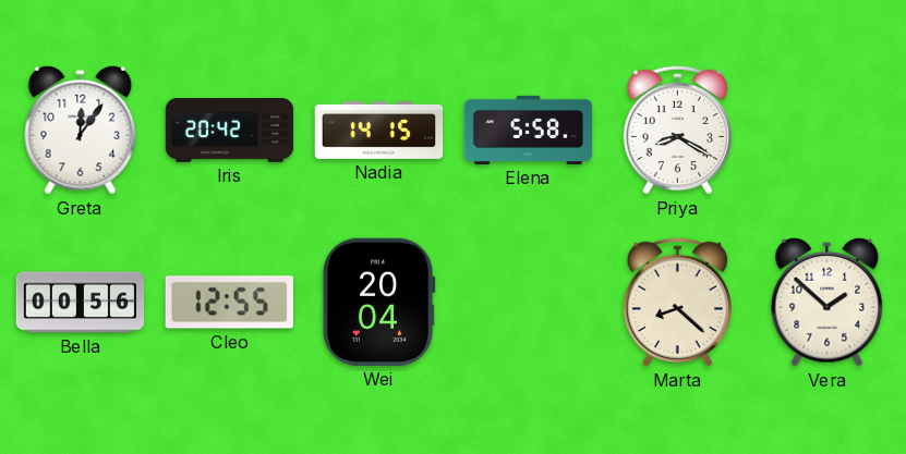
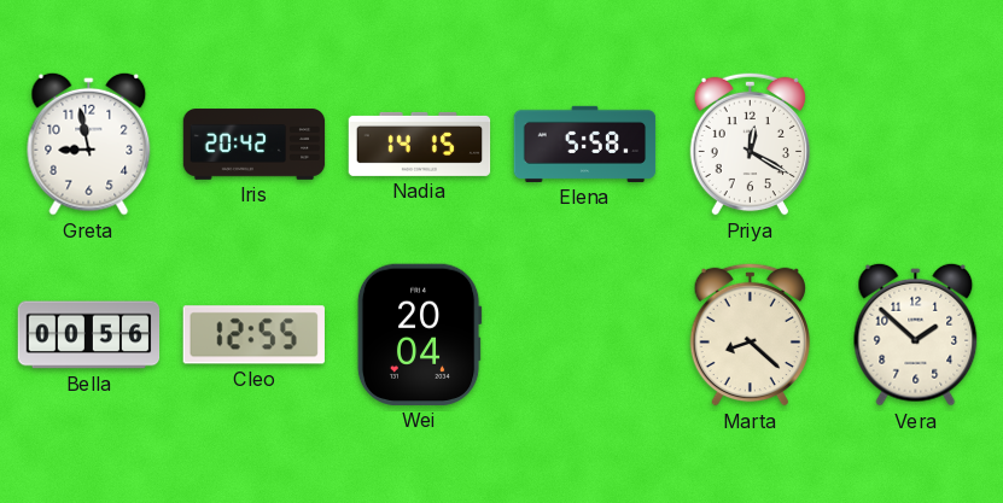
Greta: 12:06 -> 8:58 (89, 144)
Priya: 8:20 -> 12:20 (750, 144)
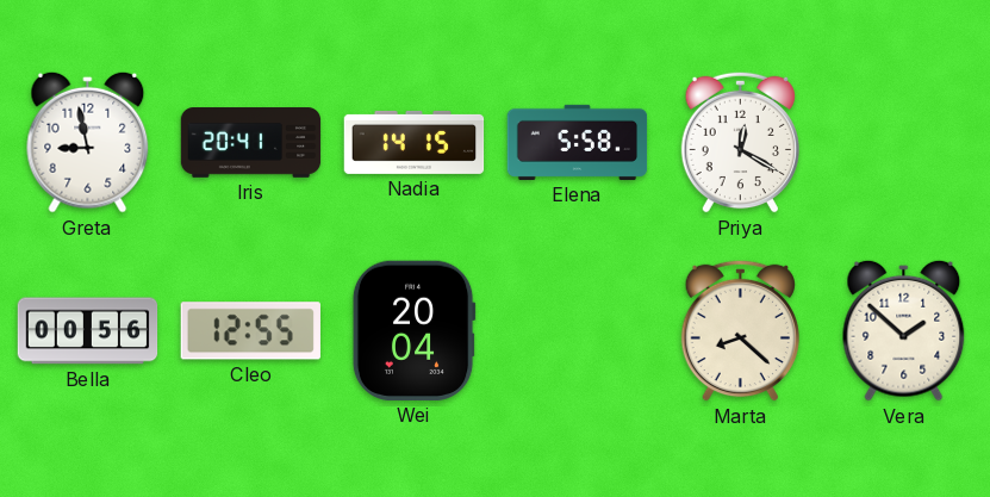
Iris: 20:42 -> 20:41 (251, 143)
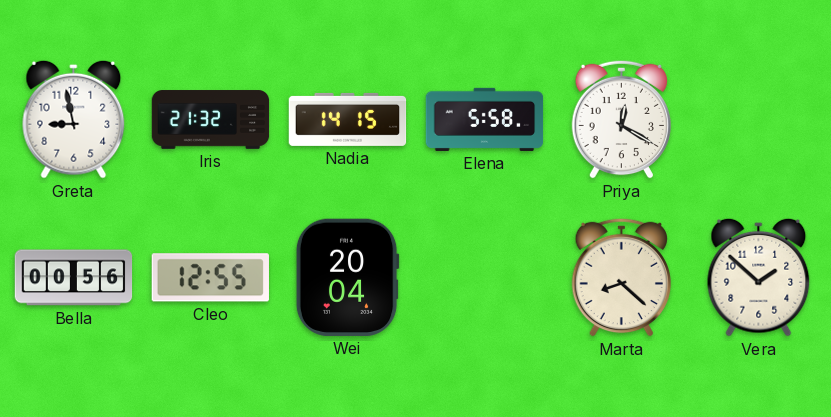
Iris: 20:41 -> 21:32 (211, 120)
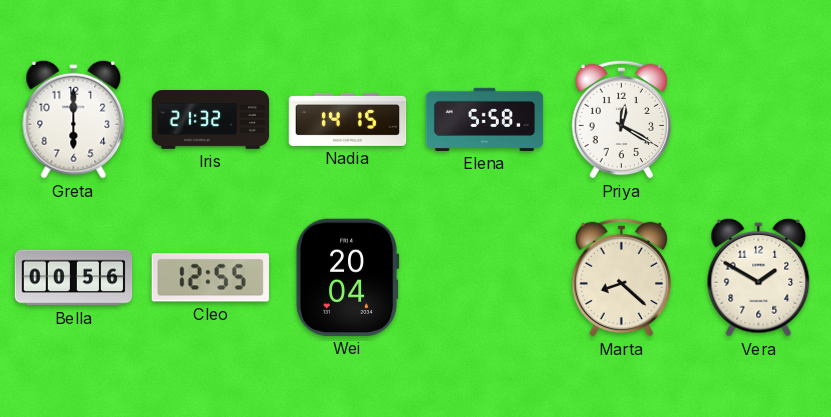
Greta: 8:58 -> 6:00 (74, 119)
Vera: 1:52 -> 1:50 (759, 277)
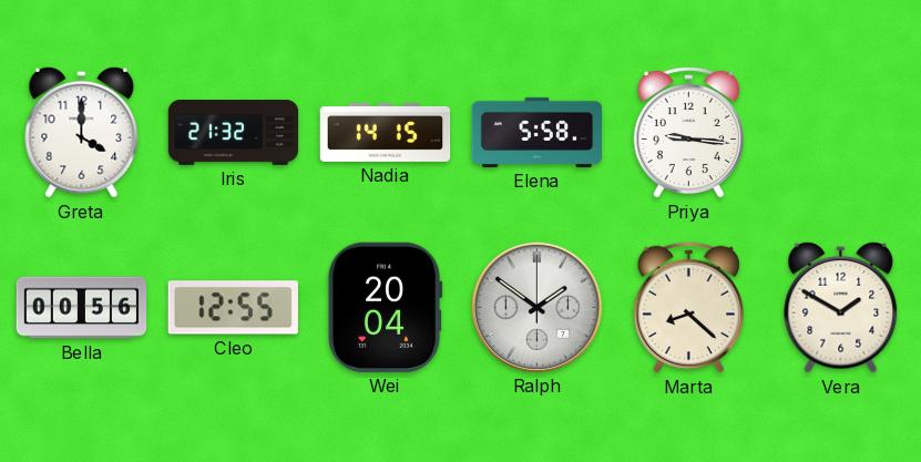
Greta: 6:00 -> 4:00 (82, 132)
Priya: 12:20 -> 9:16 (688, 132)
Ralph: none -> 1:51 (536, 307)
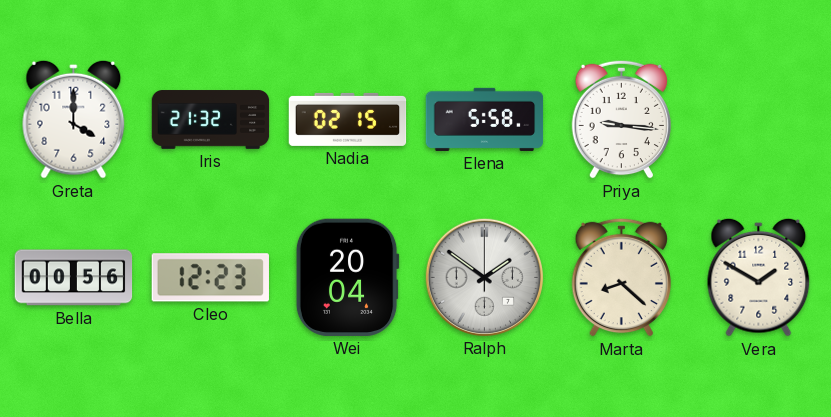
Nadia: 14:15 -> 02:15 (348, 119)
Cleo: 12:55 -> 12:23 (210, 278)
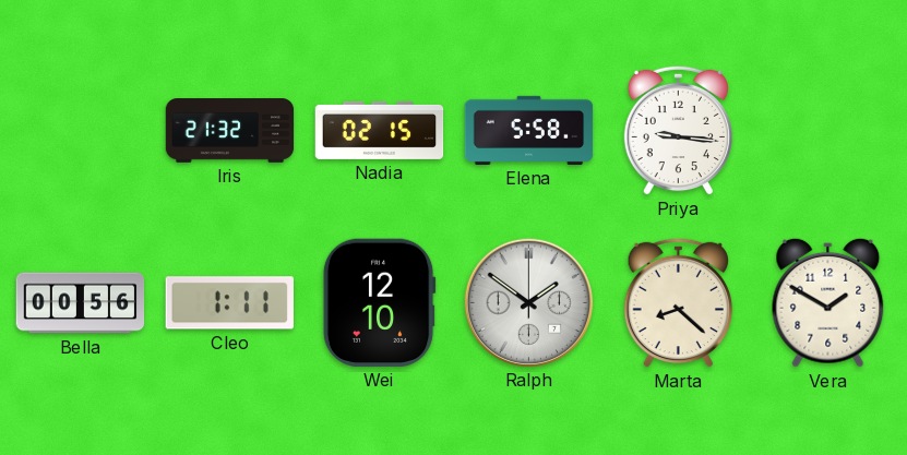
Greta: 4:00 -> none (74, 119)
Cleo: 12:23 -> 1:11 (229, 303)
Wei: 20:04 -> 12:10 (379, 302)
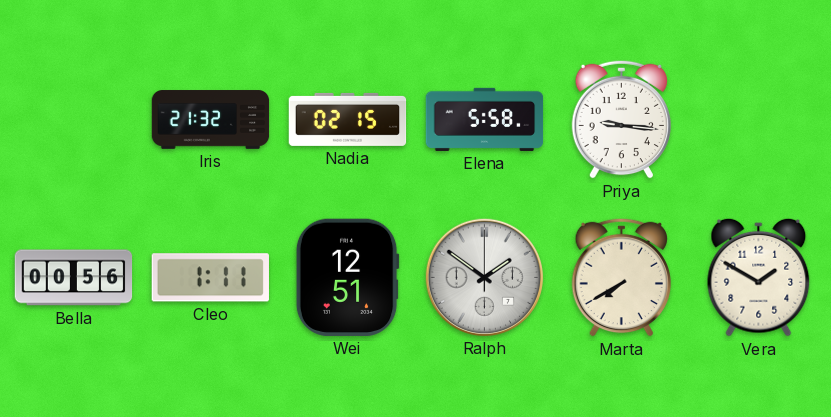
Wei: 12:10 -> 12:51 (347, 277)
Marta: 8:22 -> 7:40 (621, 277)
